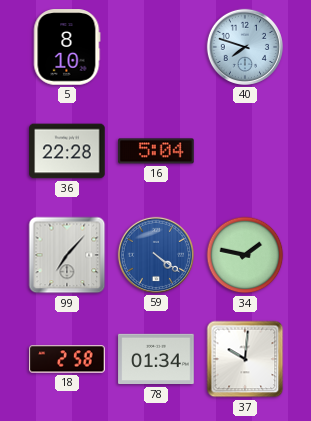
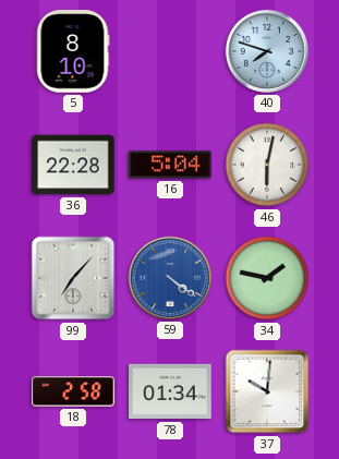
46: none -> 6:02 (267, 165)
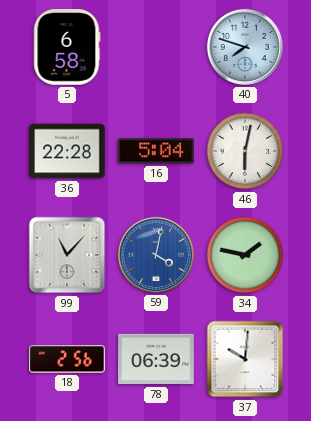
5: 8:10 -> 6:58 (67, 47)
99: 7:07 -> 11:07 (67, 255)
59: 4:21 -> 4:02 (156, 255)
18: 2:58 -> 2:56 (67, 359)
78: 01:34 -> 06:39 (156, 359)
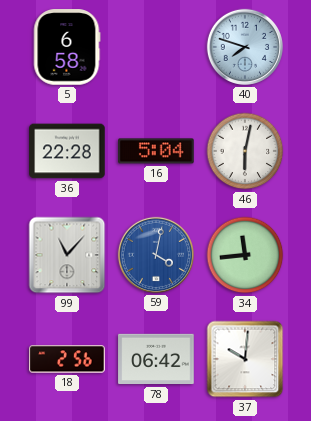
34: 1:47 -> 11:44 (245, 255)
78: 06:39 -> 06:42 (156, 359)
